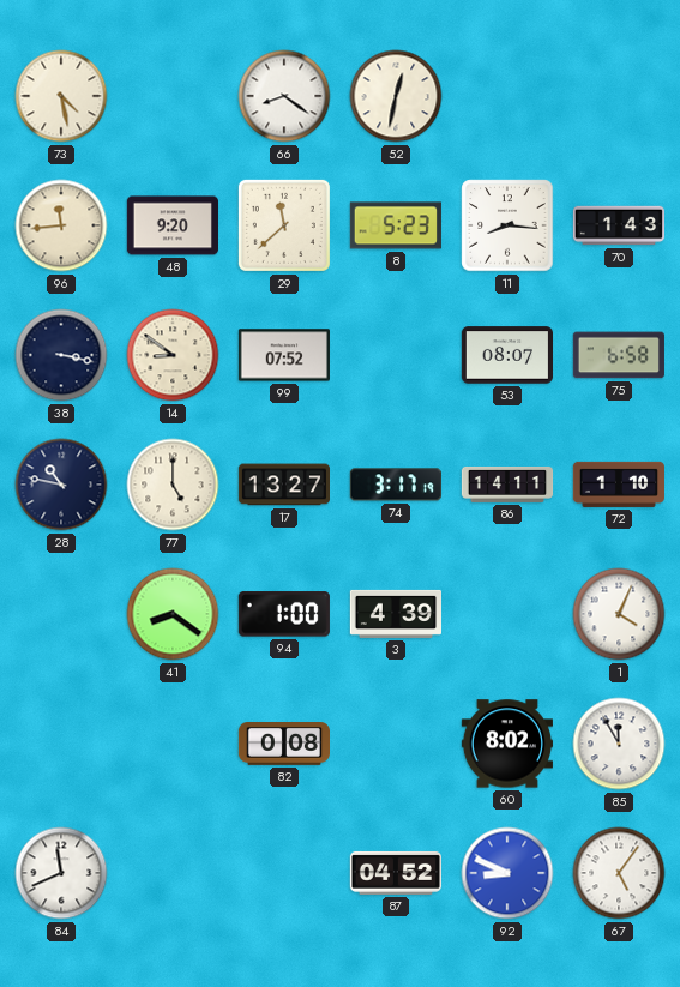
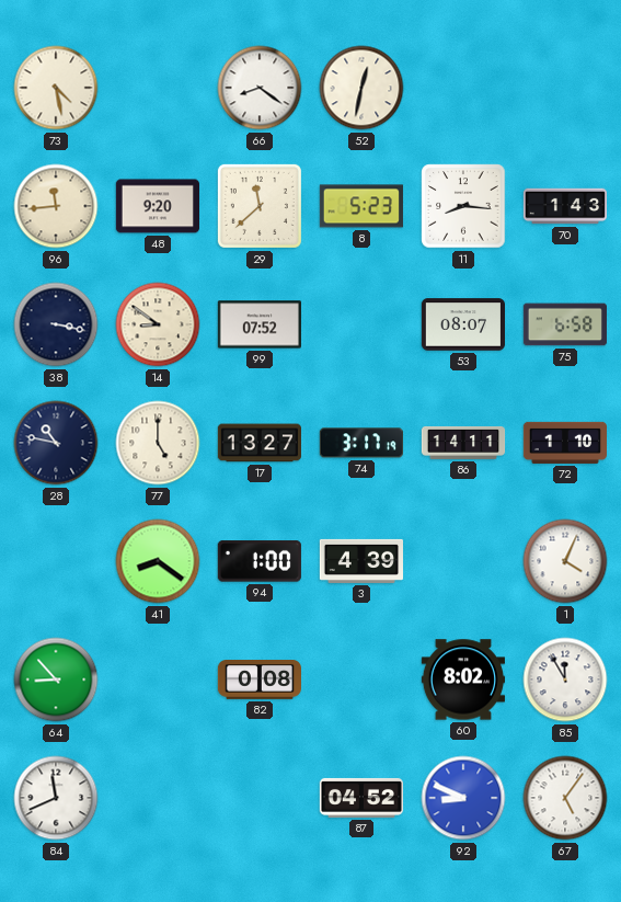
64: none -> 8:53 (56, 680)
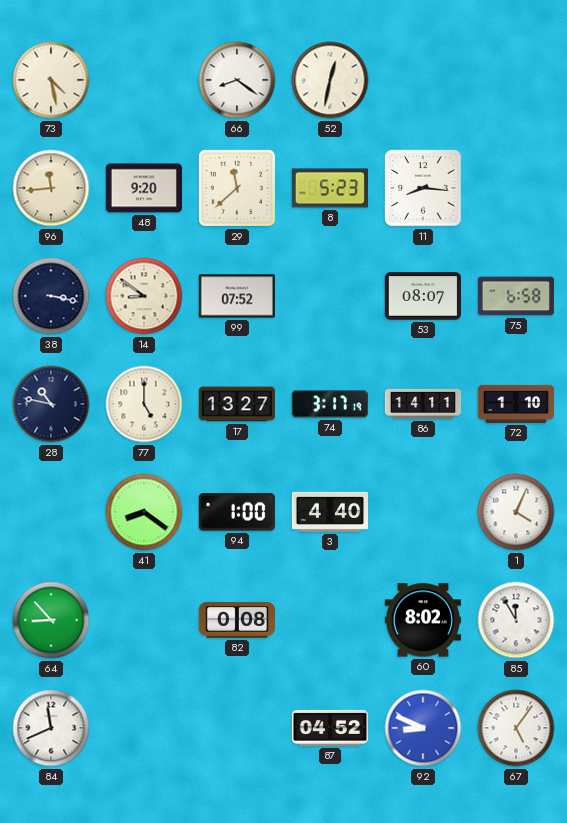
70: 1:43 -> none (564, 206)
3: 4:39 -> 4:40 (329, 512)
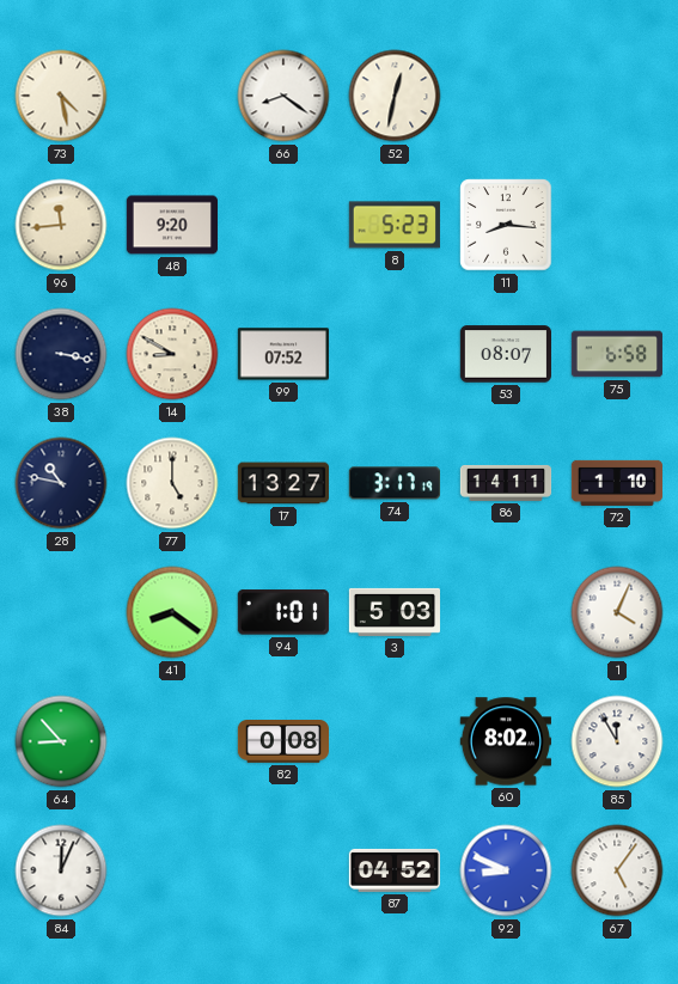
29: 11:38 -> none (237, 188)
14: 8:51 -> 8:50 (172, 354)
94: 1:00 -> 1:01 (283, 612)
3: 4:40 -> 5:03 (393, 612)
84: 11:41 -> 12:04 (61, 870)
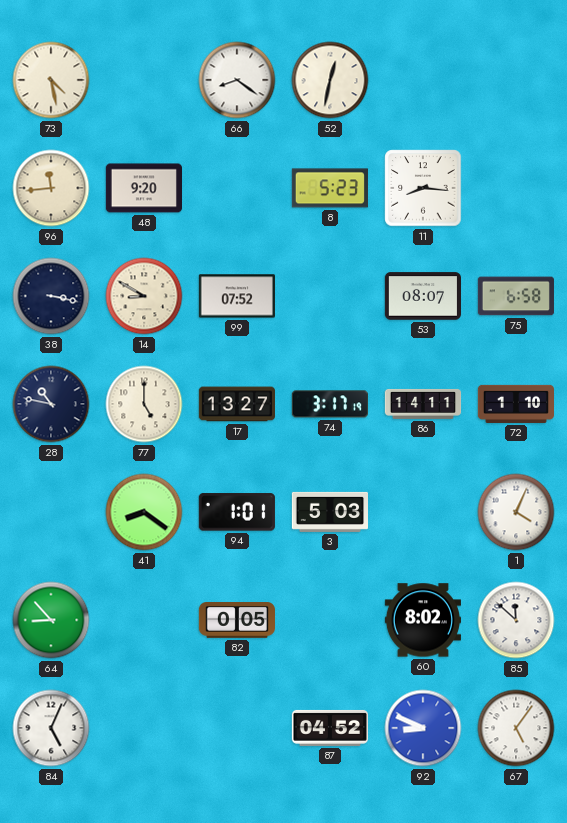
82: 0:08 -> 0:05 (236, 621)
85: 11:55 -> 11:52 (516, 620)
84: 12:04 -> 5:04 (51, 728)
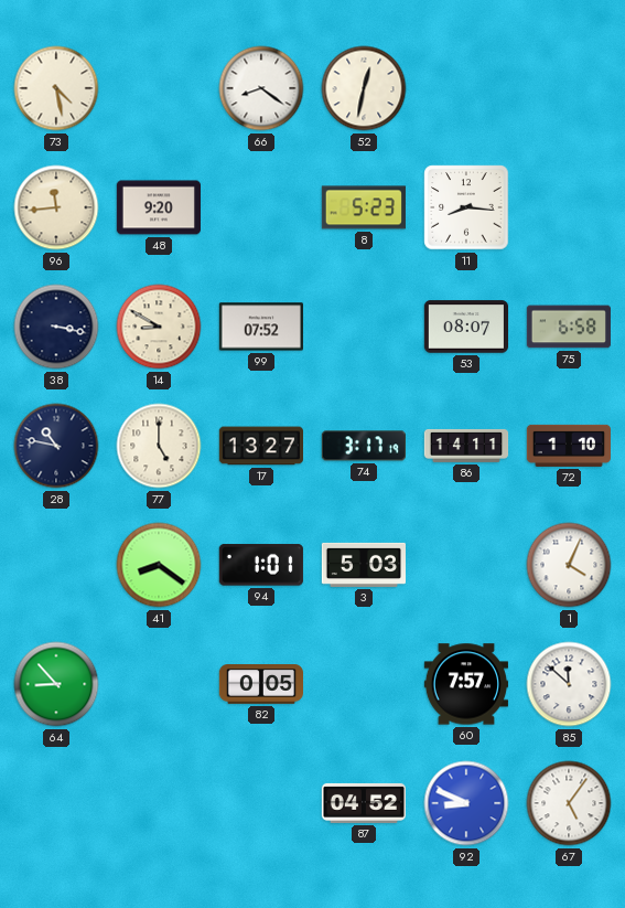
60: 8:02 -> 7:57 (465, 684)
84: 5:04 -> none (51, 728)
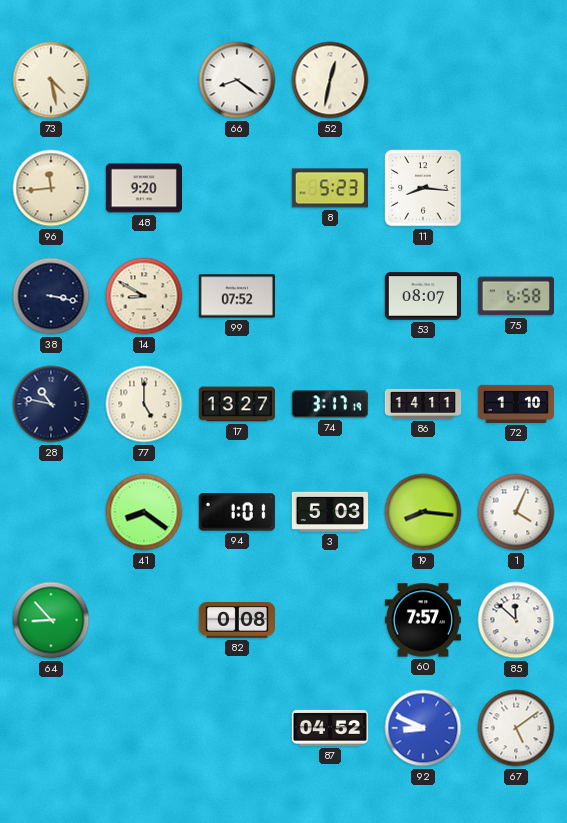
19: none -> 8:16 (423, 512)
82: 0:05 -> 0:08 (236, 621)
67: 5:06 -> 5:09 (516, 728)
